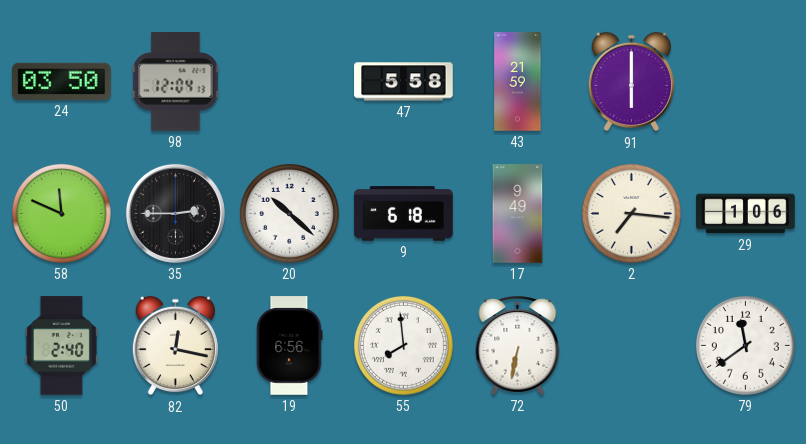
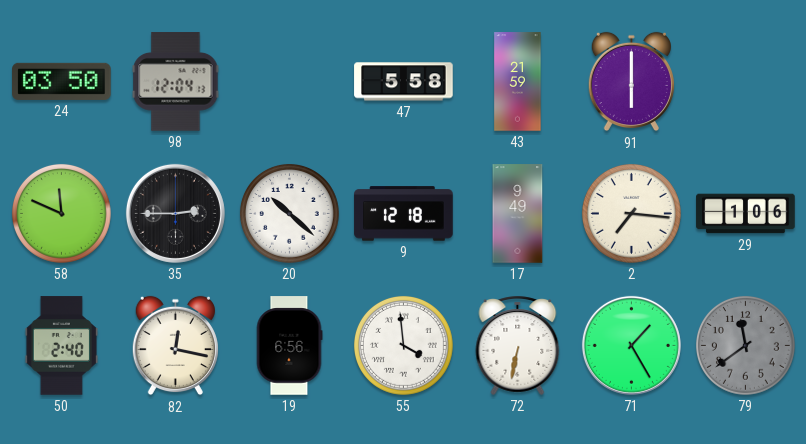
9: 6:18 -> 12:18 (404, 214)
55: 7:59 -> 3:59 (403, 345)
71: none -> 1:25 (631, 345)
79 dial: white -> grey (745, 345)
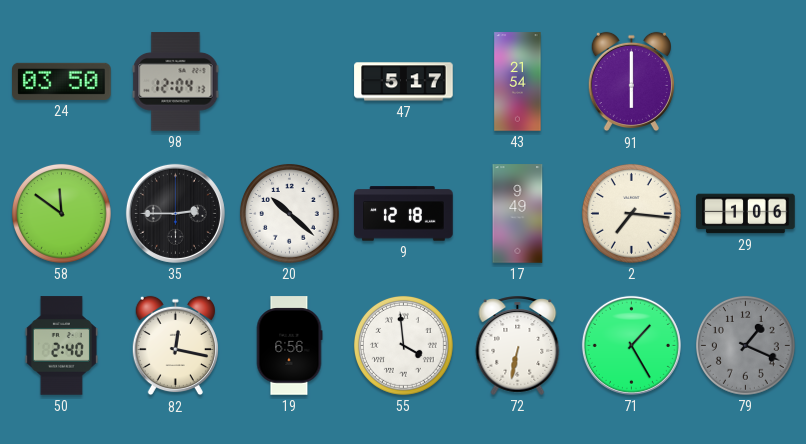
47: 5:58 -> 5:17 (404, 82)
43: 21:59 -> 21:54 (518, 82)
58: 11:49 -> 11:51 (61, 213)
79: 11:39 -> 1:19 (745, 345)
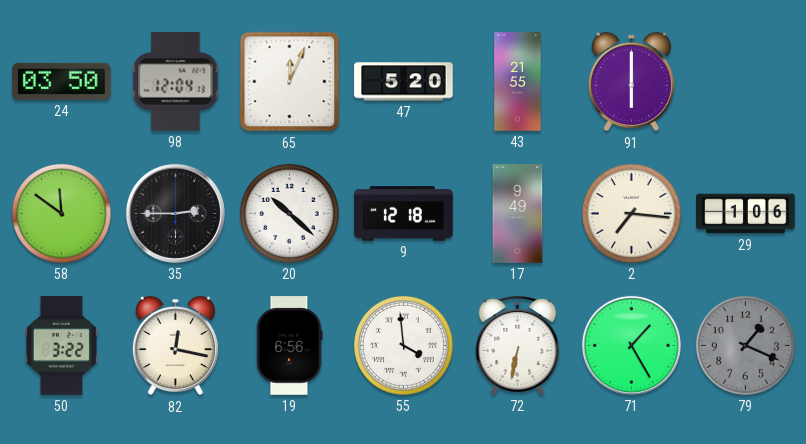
65: none -> 12:04 (290, 82)
47: 5:17 -> 5:20 (404, 82)
43: 21:54 -> 21:55 (518, 82)
50: 2:40 -> 3:22 (61, 346)
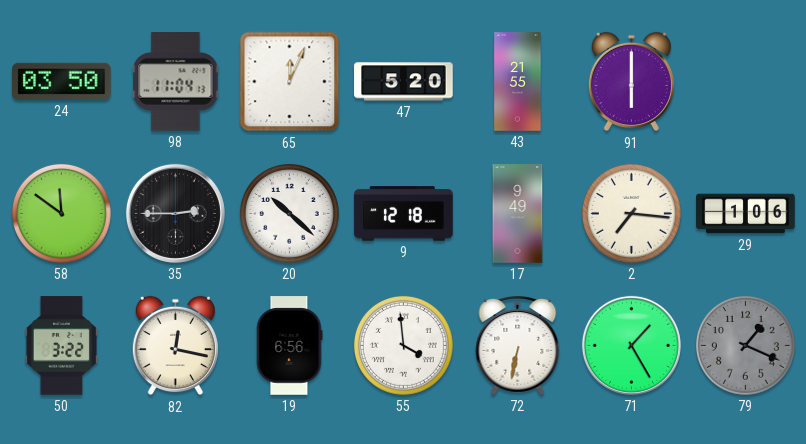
98: 12:04 -> 11:04 (176, 82)
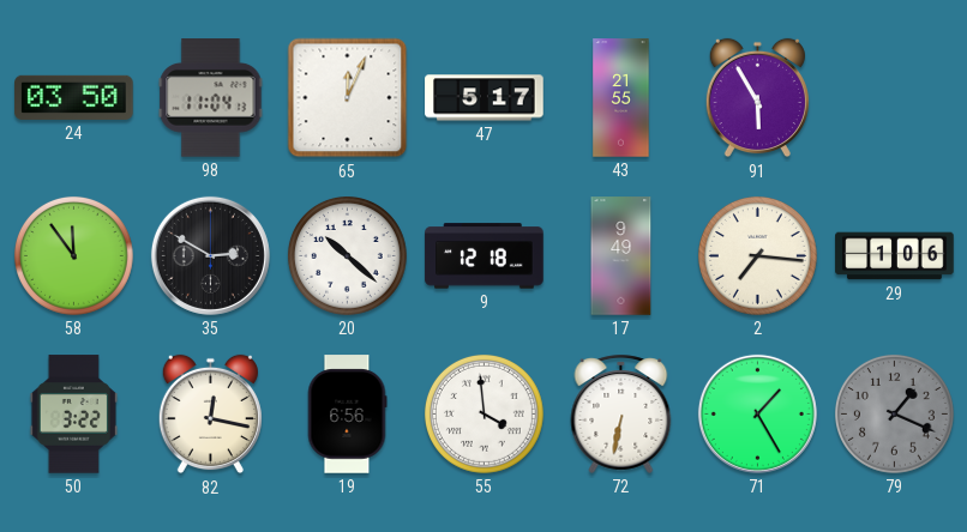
47: 5:20 -> 5:17 (485, 98)
91: 6:00 -> 5:55 (757, 98)
58: 11:51 -> 11:54 (73, 255)
35: 2:45 -> 2:50 (210, 255)
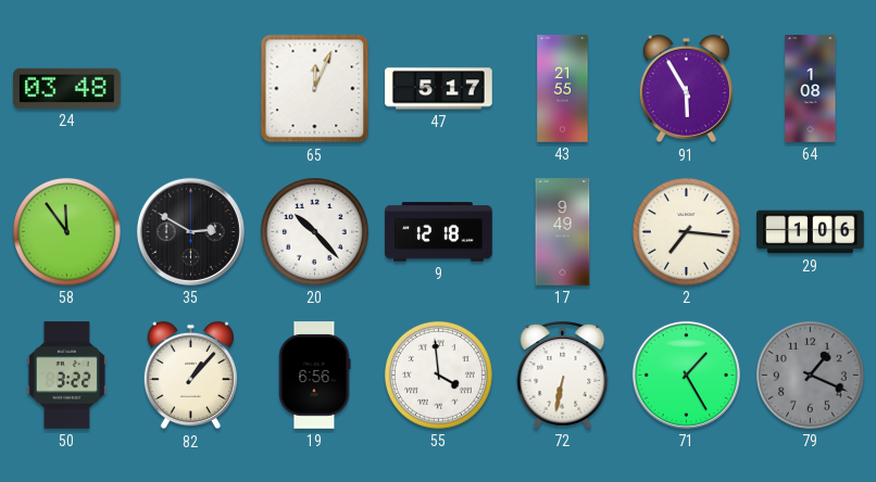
24: 03:50 -> 03:48 (67, 88)
98: 11:04 -> none (211, 98)
64: none -> 1:08 (811, 89)
20: 10:22 -> 10:23 (314, 231)
82: 12:17 -> 1:07 (190, 376)
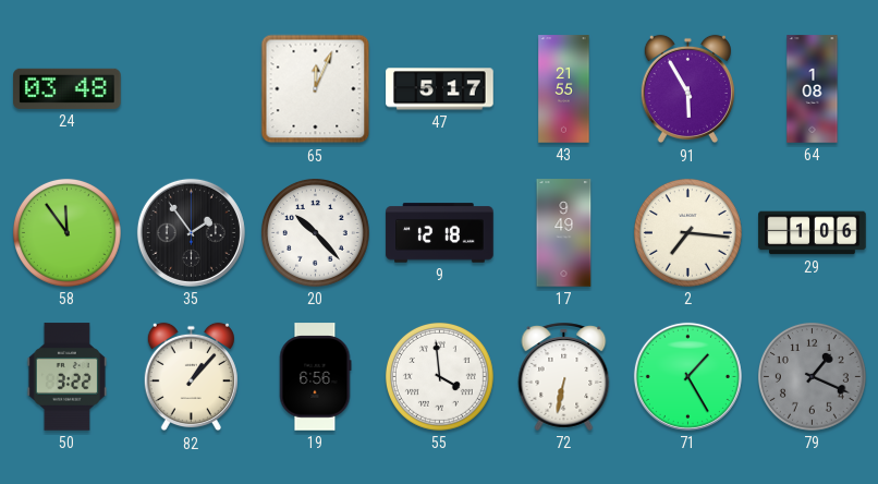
35: 2:50 -> 1:54 (191, 232)
